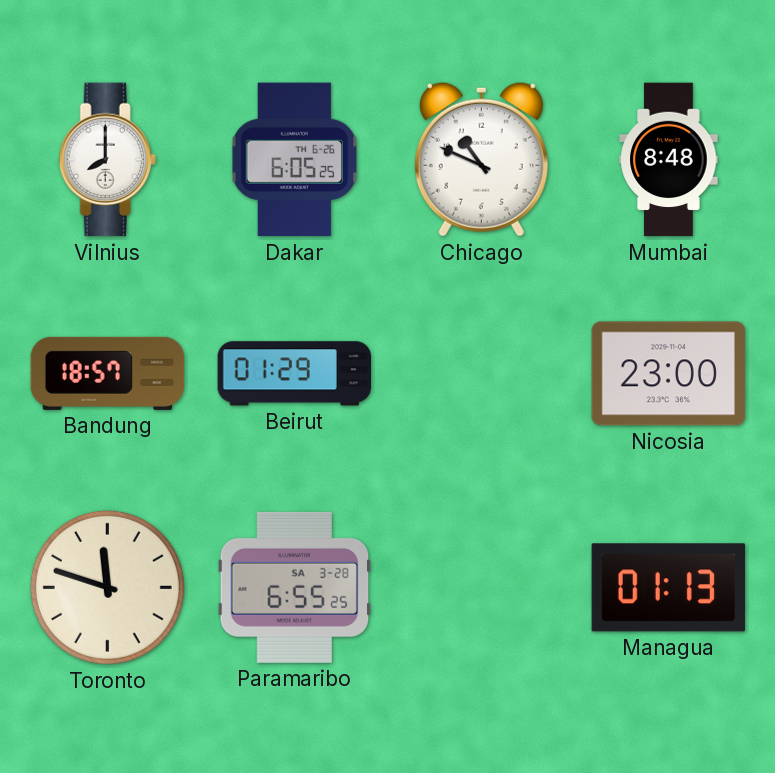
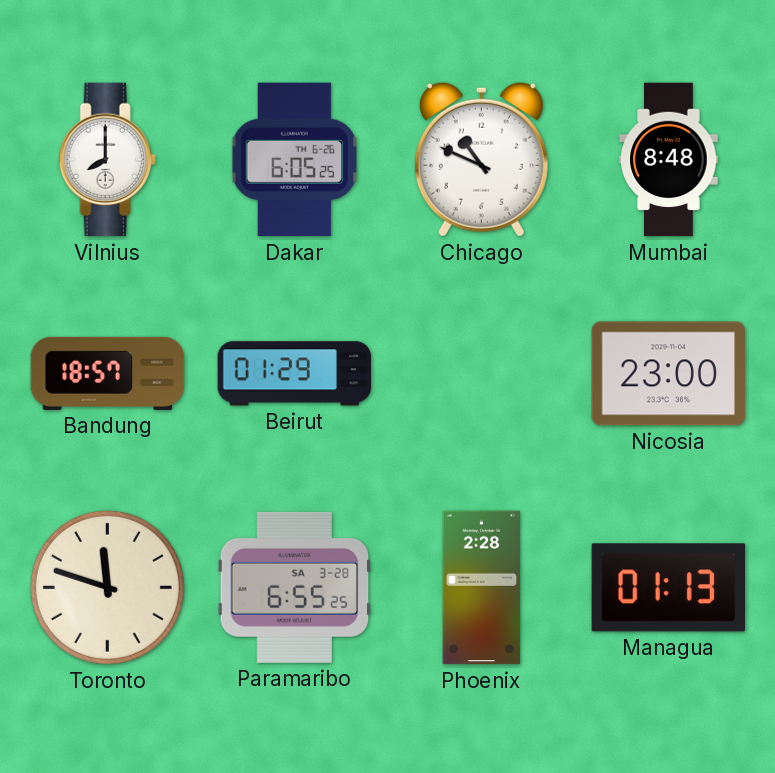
Phoenix: none -> 2:28 (482, 588)
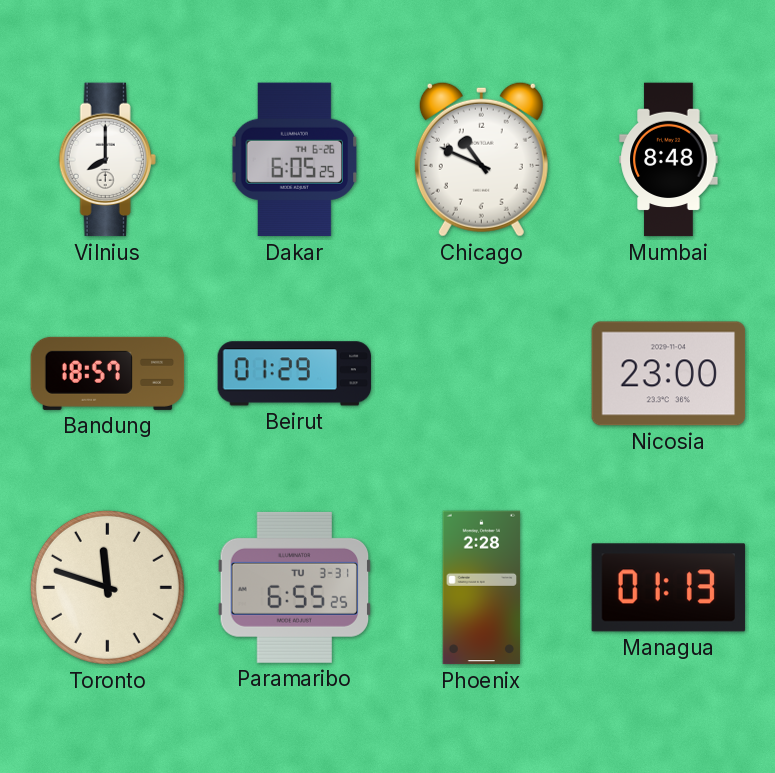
Paramaribo date: SA 3-28 -> TU 3-31 (295, 587)
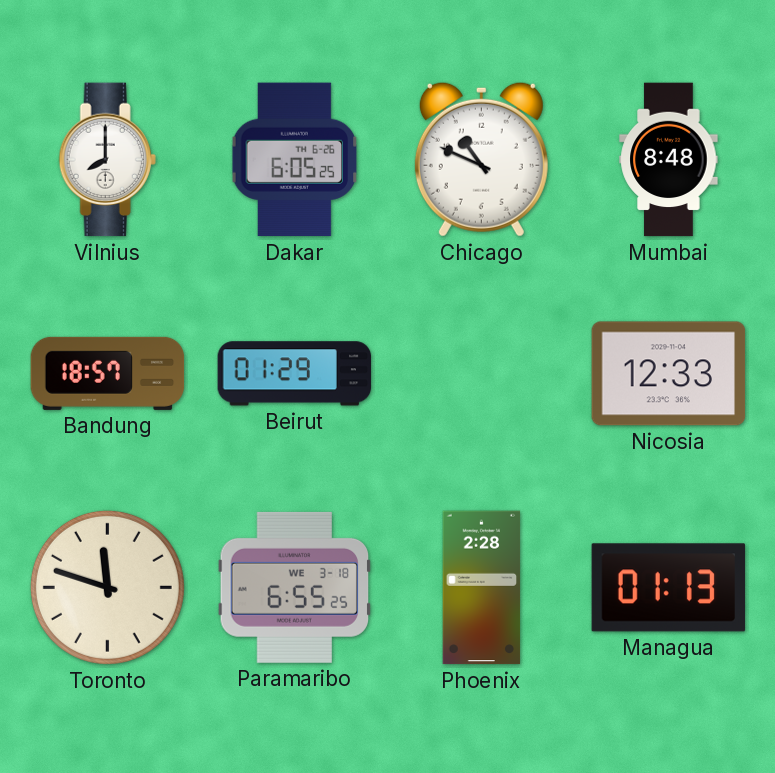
Nicosia: 23:00 -> 12:33 (669, 374)
Paramaribo date: TU 3-31 -> WE 3-18 (295, 587)
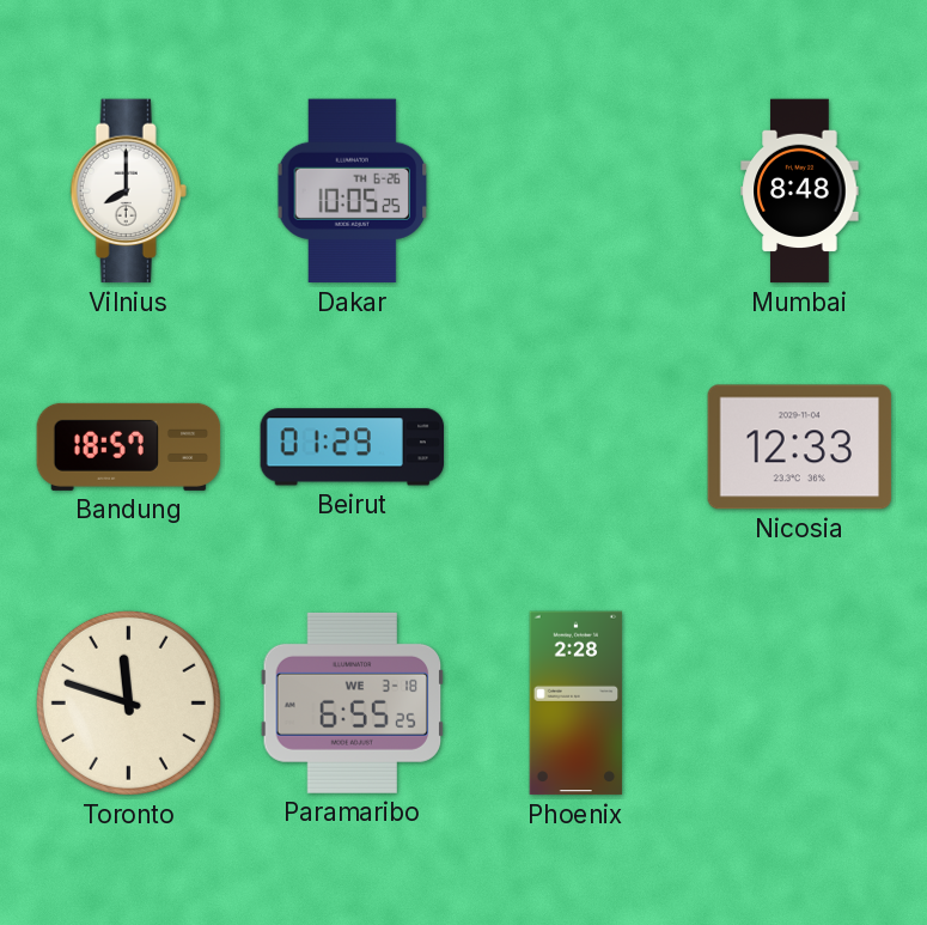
Dakar: 6:05 -> 10:05 (353, 191)
Chicago: 10:49 -> none (481, 159)
Managua: 01:13 -> none (669, 588)
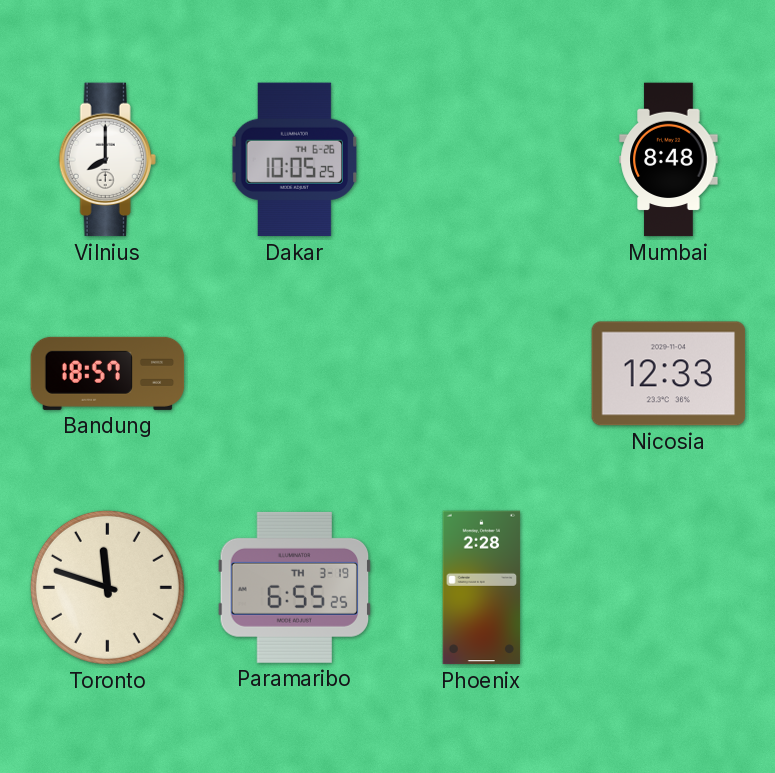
Beirut: 01:29 -> none (353, 448)
Paramaribo date: WE 3-18 -> TH 3-19 (295, 587)
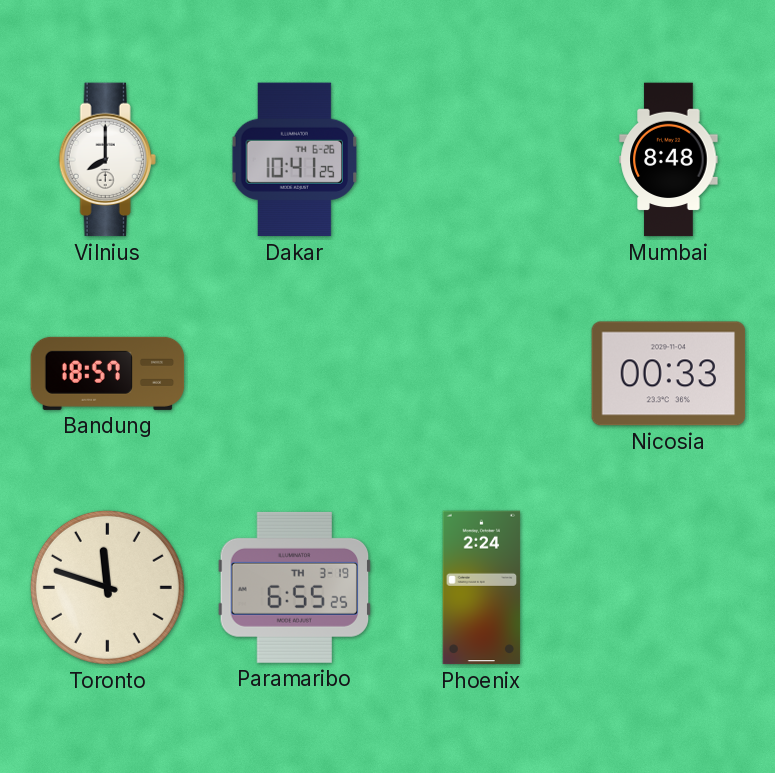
Dakar: 10:05 -> 10:41 (295, 160)
Nicosia: 12:33 -> 00:33 (669, 374)
Phoenix: 2:28 -> 2:24 (482, 588)
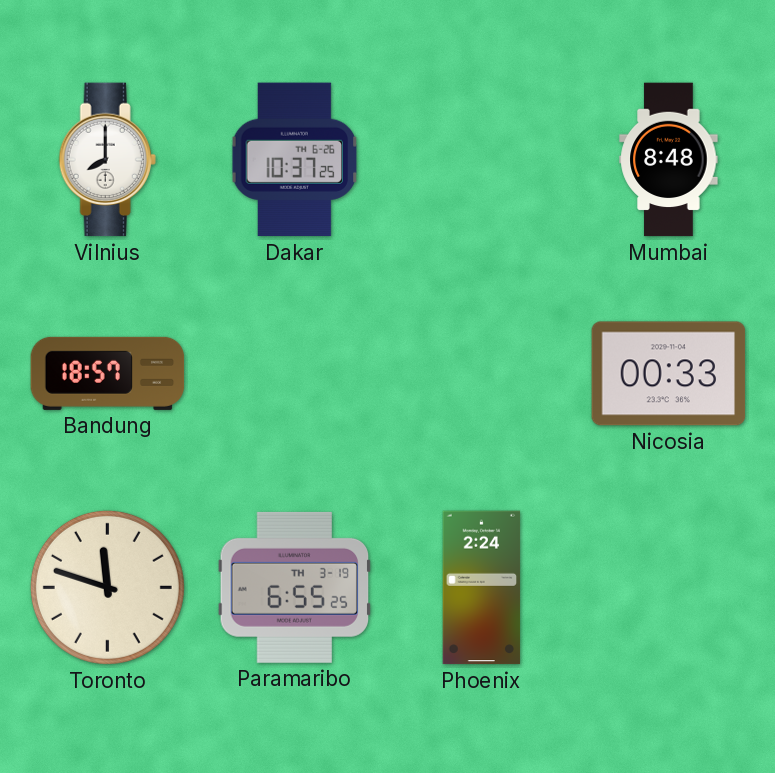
Dakar: 10:41 -> 10:37 (295, 160)
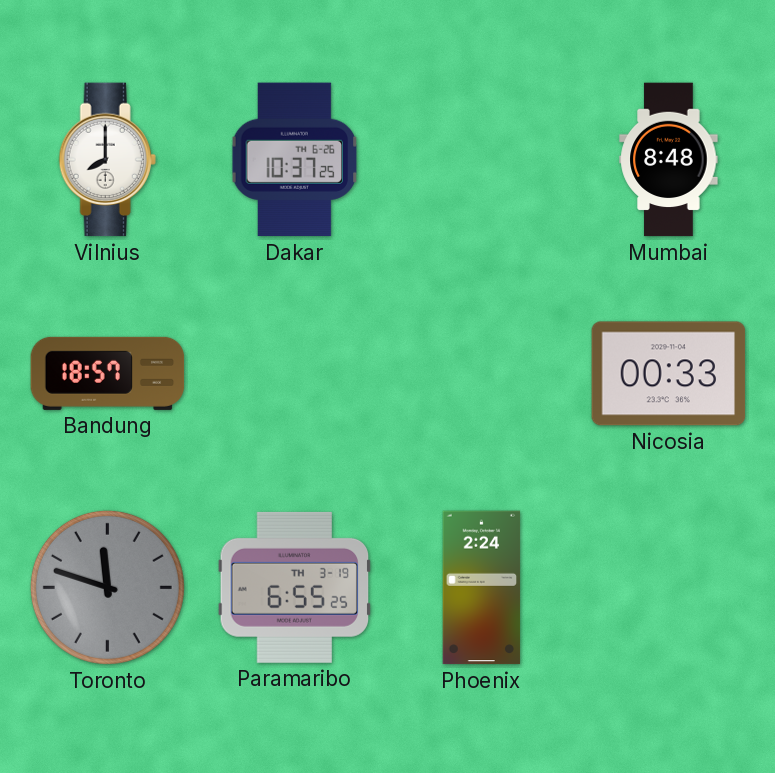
Toronto dial: cream -> grey (107, 587)
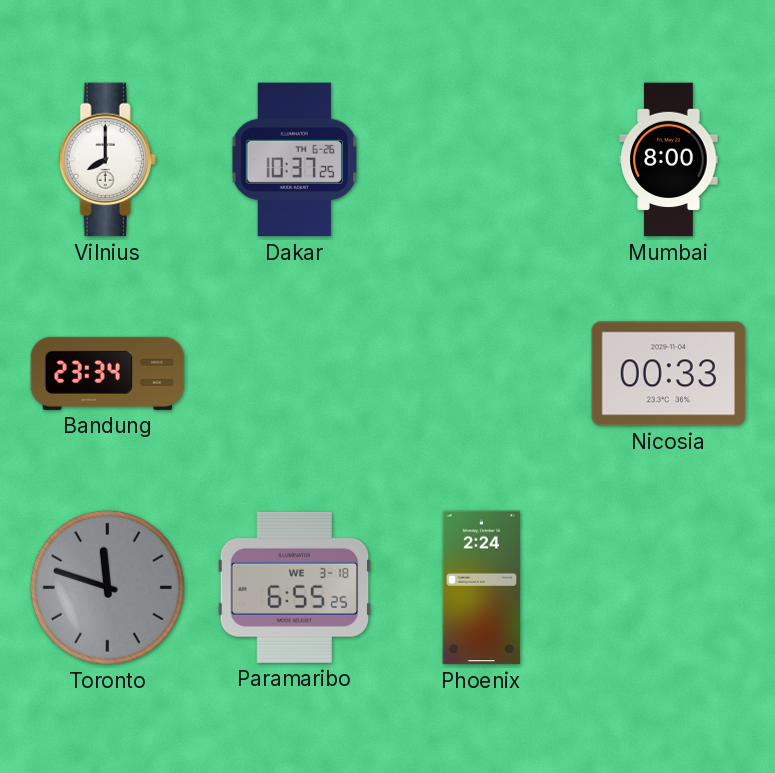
Mumbai: 8:48 -> 8:00 (669, 160)
Bandung: 18:57 -> 23:34 (108, 373)
Paramaribo date: TH 3-19 -> WE 3-18 (295, 587)
